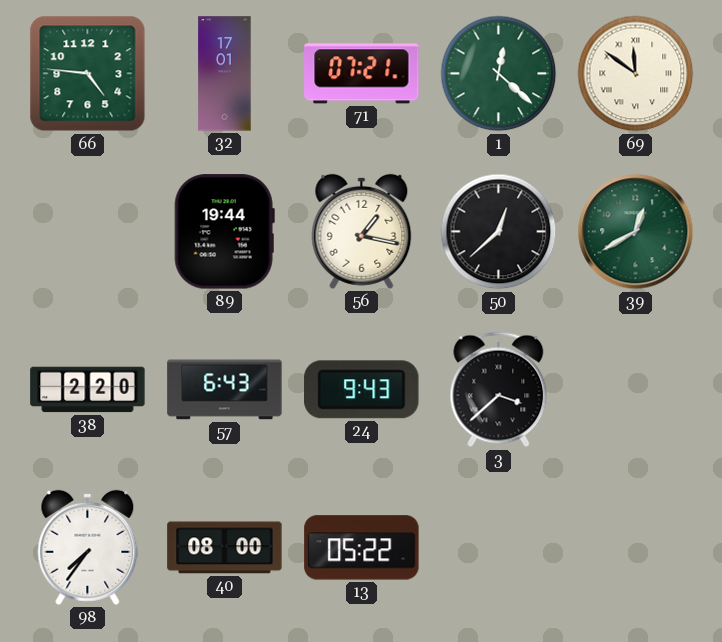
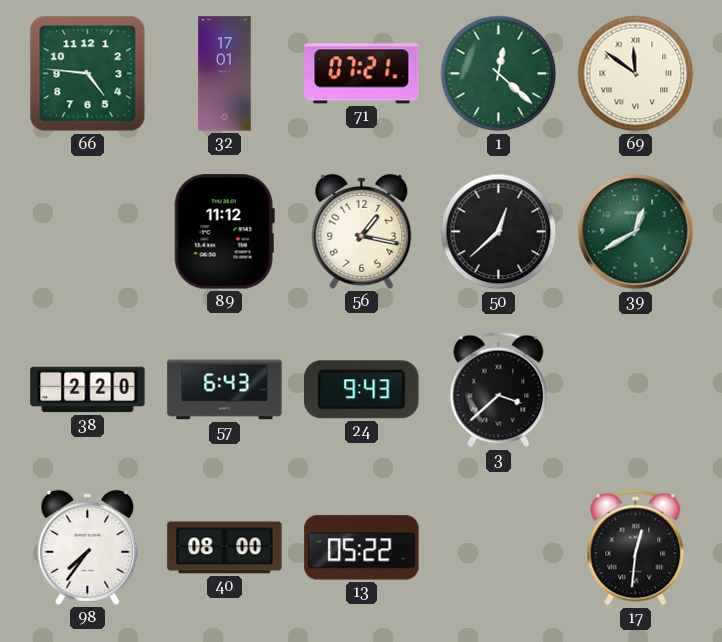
89: 19:44 -> 11:12 (224, 232)
17: none -> 12:31 (636, 548)
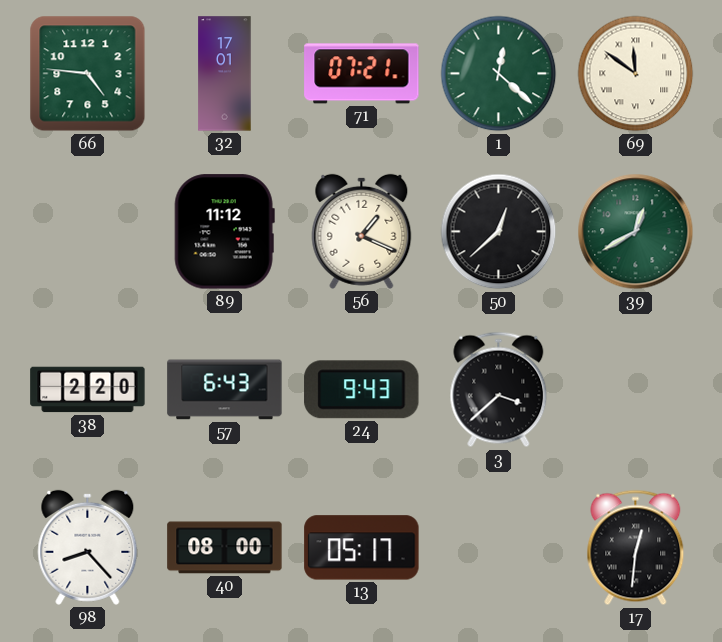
56: 1:17 -> 1:19 (362, 231)
98: 7:36 -> 8:23 (88, 547)
13: 05:22 -> 05:17 (362, 548)
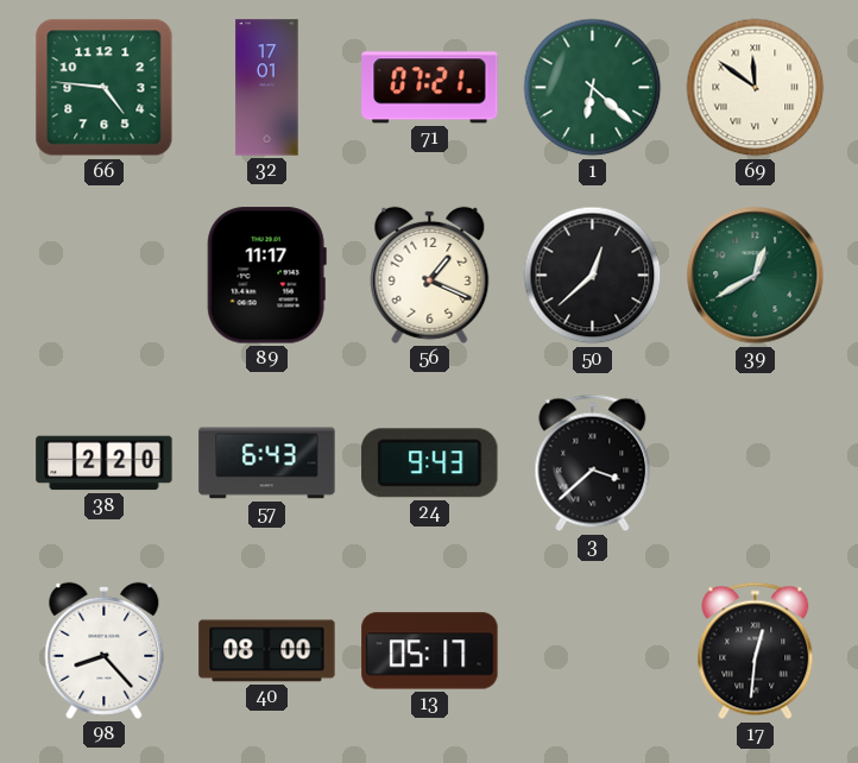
1: 12:22 -> 6:22 (593, 88)
89: 11:12 -> 11:17 (266, 276)
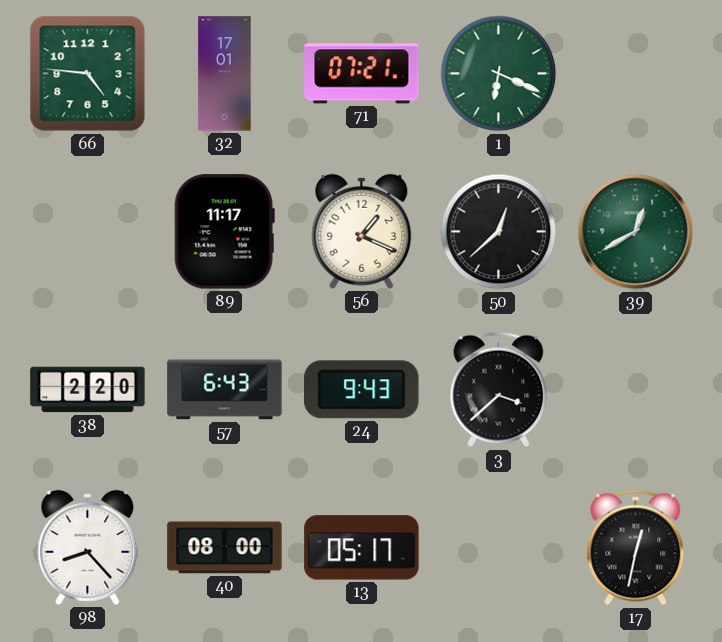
1: 6:22 -> 6:19 (499, 74)
69: 11:51 -> none (756, 88)
17: 12:31 -> 12:32 (636, 548)
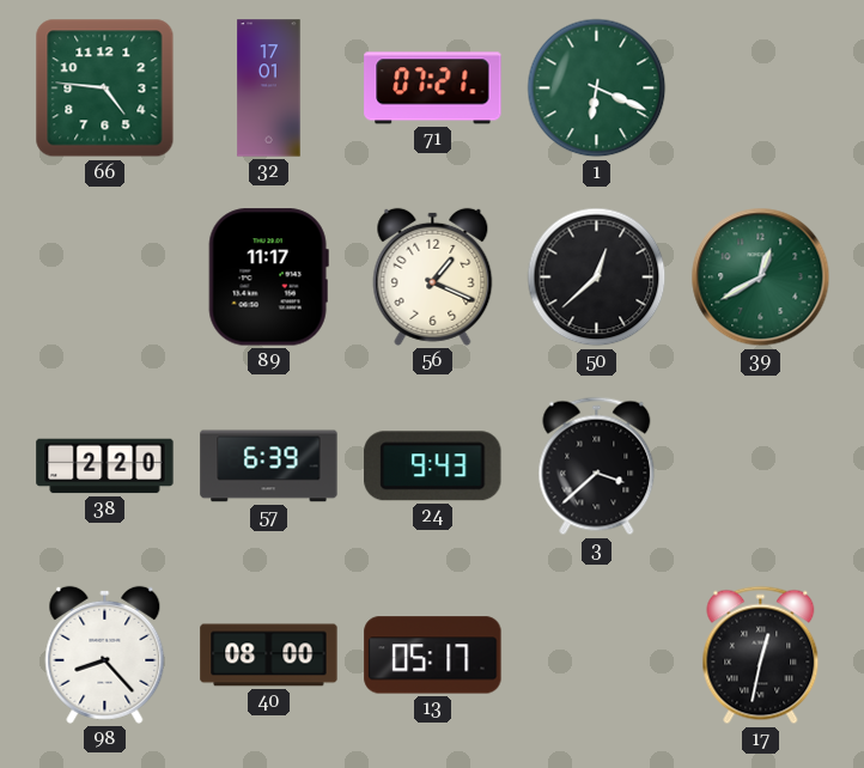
57: 6:43 -> 6:39 (269, 467)
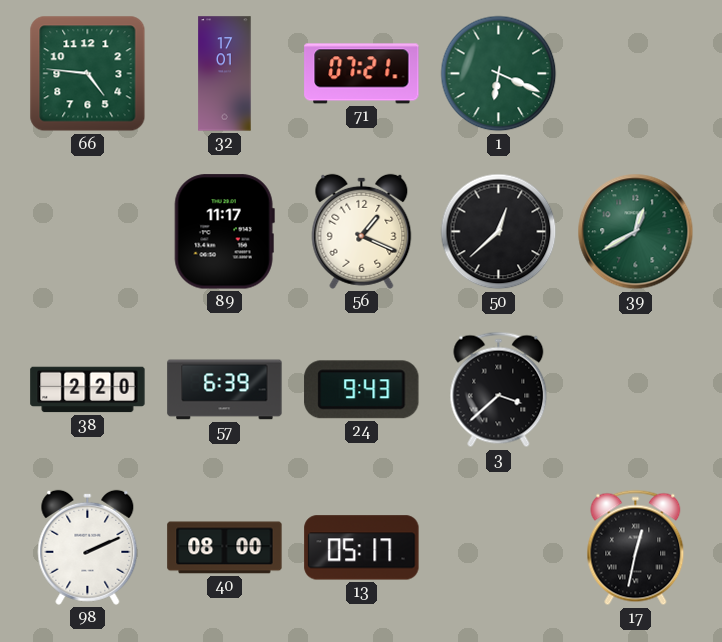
98: 8:23 -> 2:11 (88, 547)
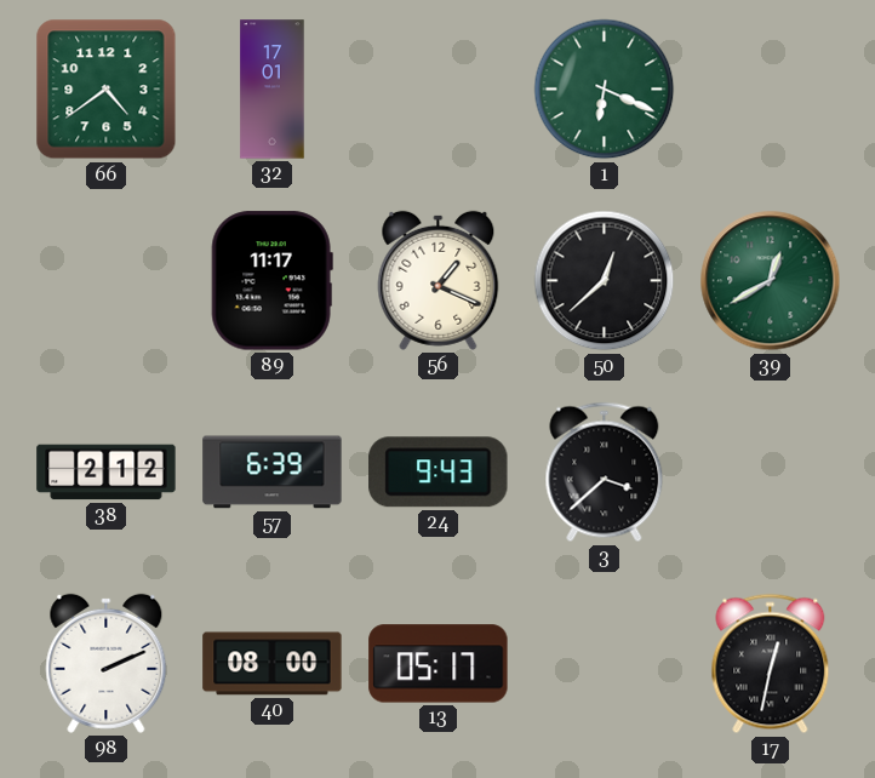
66: 4:46 -> 4:39 (107, 90)
71: 07:21 -> none (362, 74)
38: 2:20 -> 2:12 (107, 473)
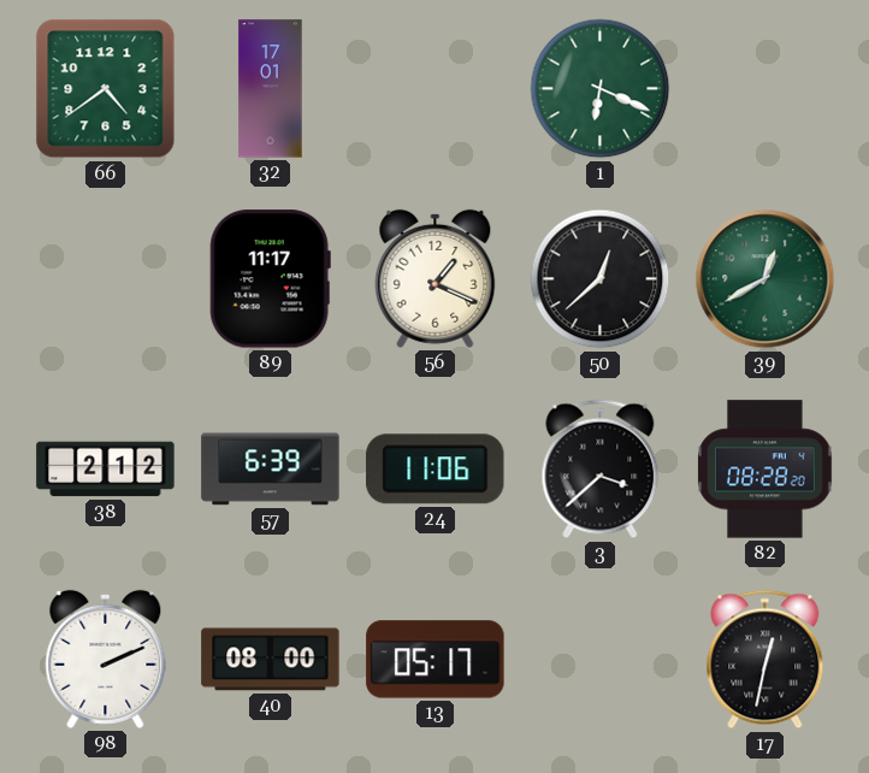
24: 9:43 -> 11:06 (436, 470)
82: none -> 08:28 (765, 470)
